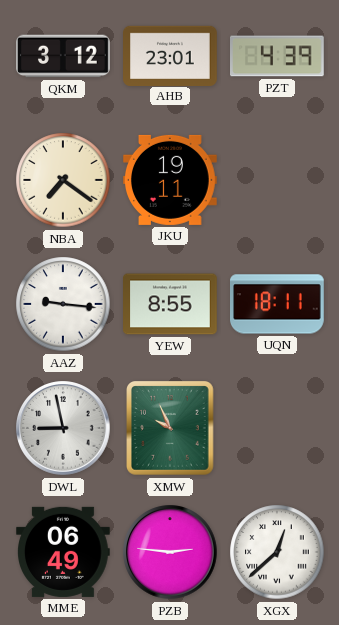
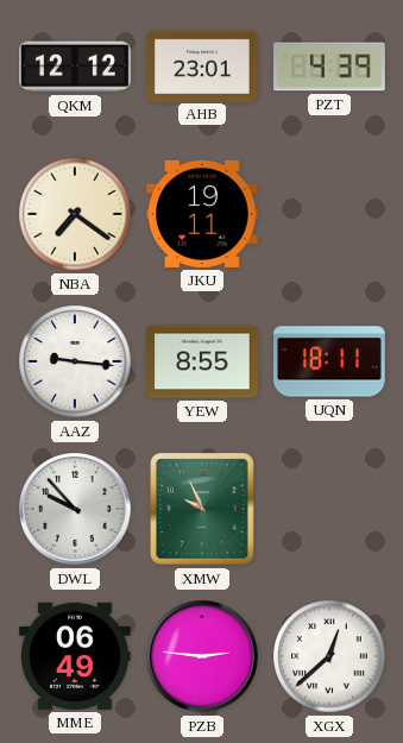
QKM: 3:12 -> 12:12 (76, 67)
DWL: 8:58 -> 9:53 (75, 509)
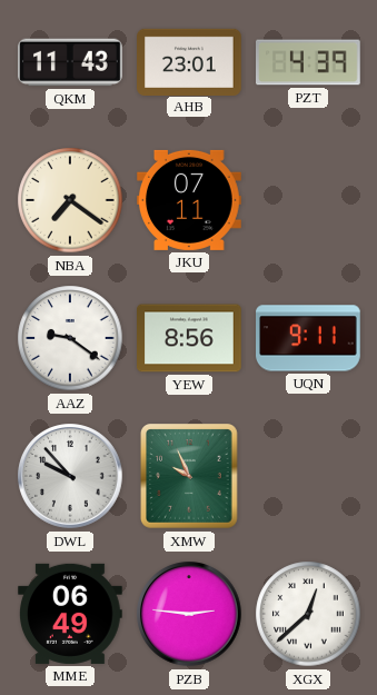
QKM: 12:12 -> 11:43 (71, 62)
JKU: 19:11 -> 07:11 (190, 200)
AAZ: 9:16 -> 9:21 (70, 338)
YEW: 8:55 -> 8:56 (190, 338)
UQN: 18:11 -> 9:11 (309, 338)
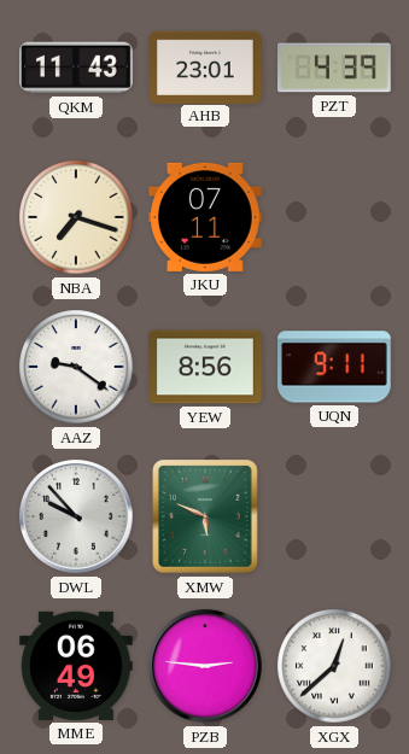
NBA: 7:21 -> 7:18 (76, 217)
XMW: 9:56 -> 5:49 (206, 518)
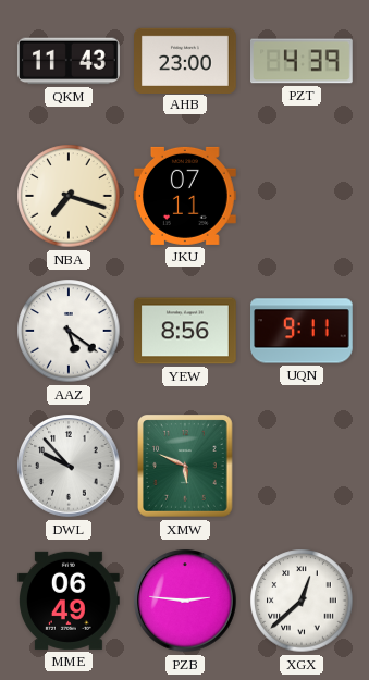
AHB: 23:01 -> 23:00 (186, 60)
AAZ: 9:21 -> 5:21 (69, 331)
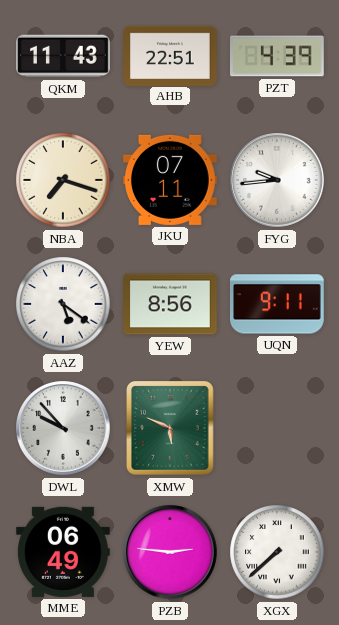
AHB: 23:00 -> 22:51 (171, 55)
FYG: none -> 9:44 (277, 180)
XGX: 12:38 -> 7:38 (277, 552)
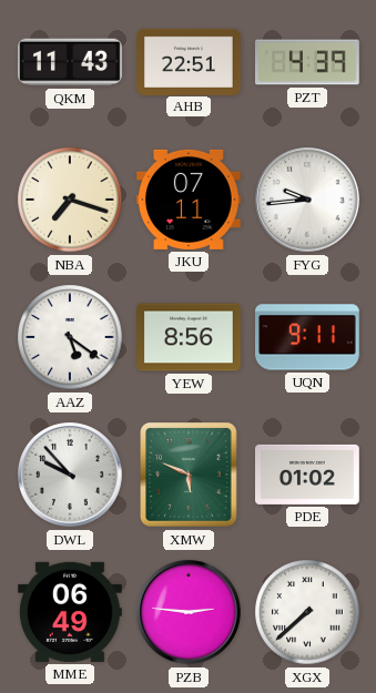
PDE: none -> 01:02 (308, 475)
